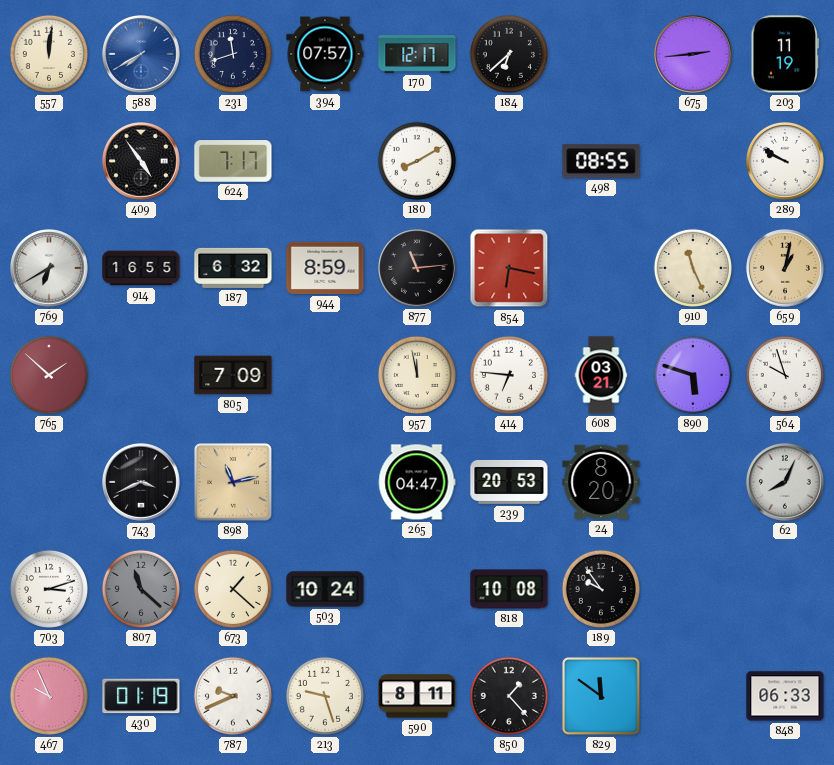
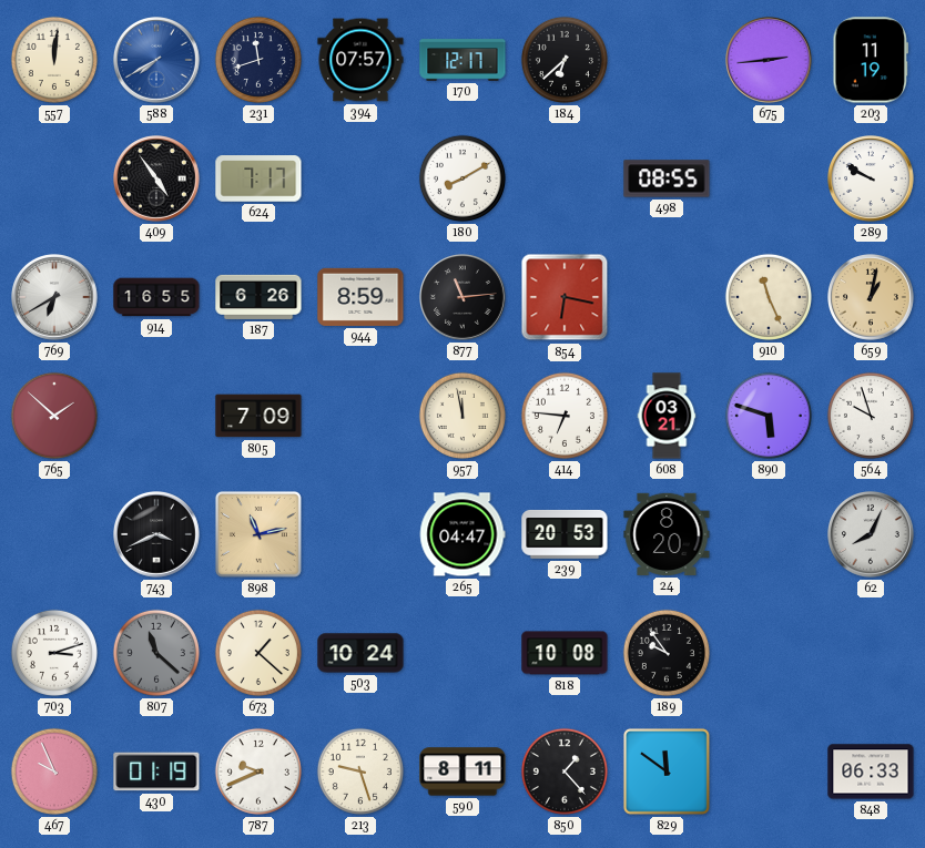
187: 6:32 -> 6:26 (258, 297)
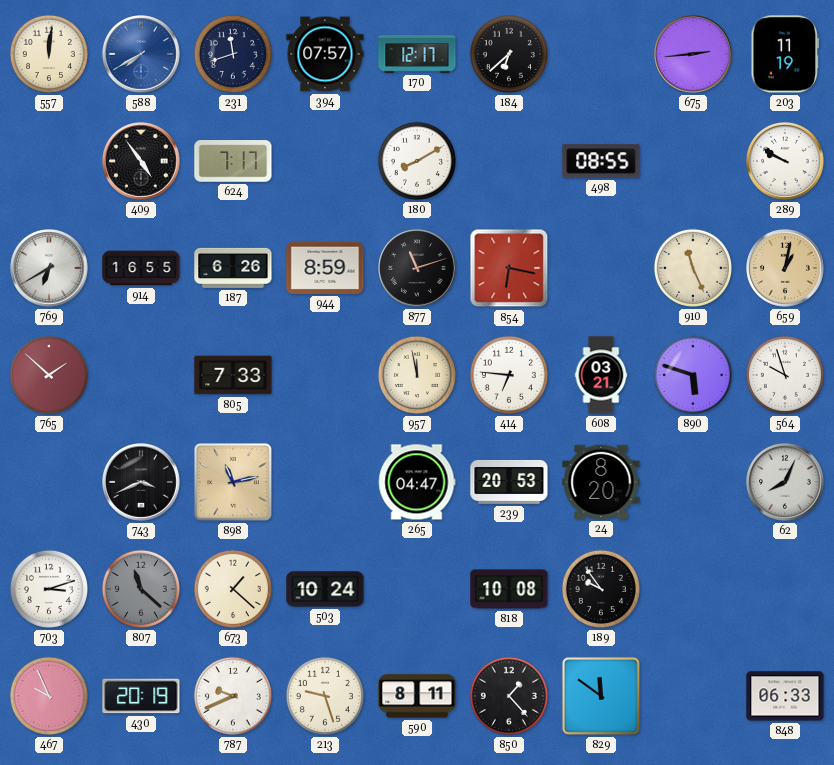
877: 11:14 -> 11:12 (418, 269)
805: 7:09 -> 7:33 (233, 375)
430: 01:19 -> 20:19 (141, 696)
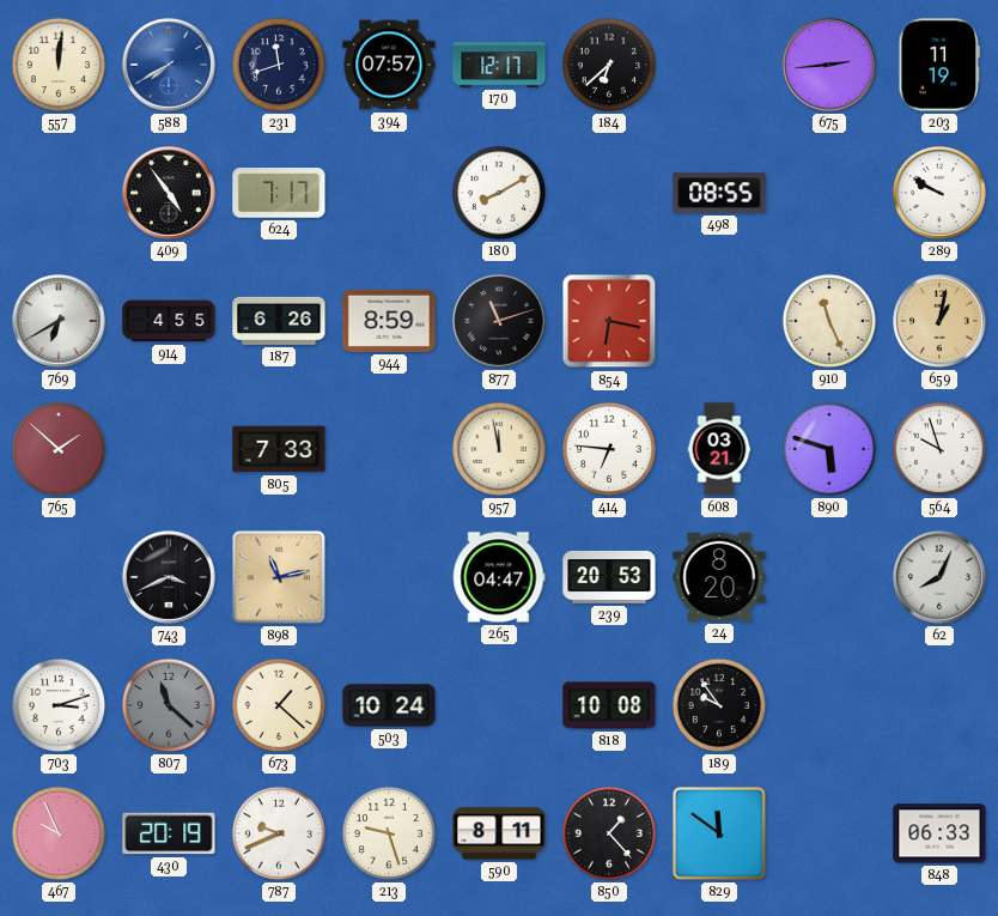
914: 16:55 -> 4:55 (169, 321)
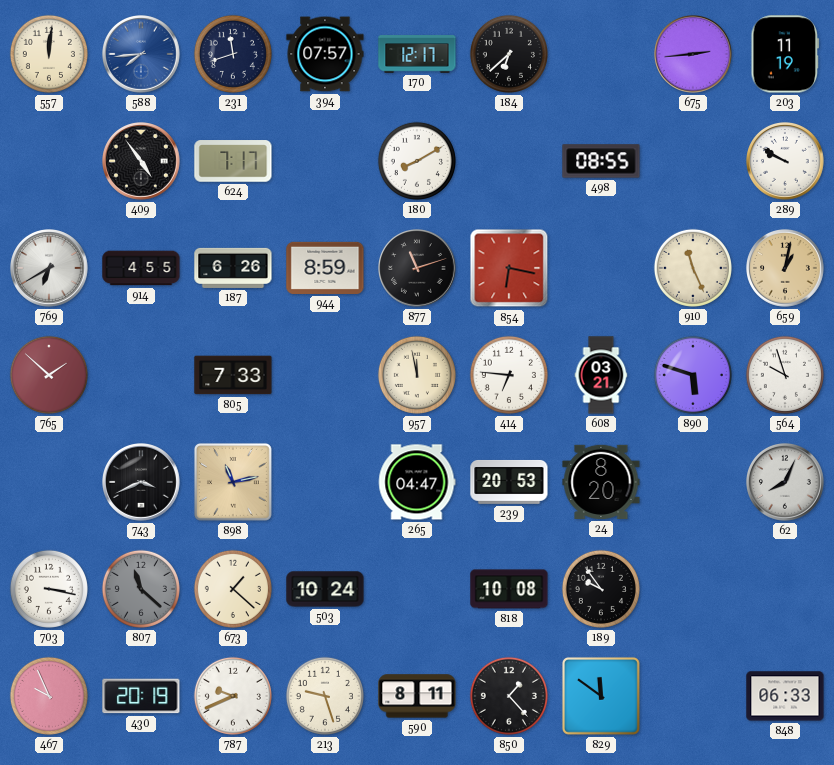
588: 7:40 -> 7:44 (142, 55)
703: 3:12 -> 3:17 (49, 589)
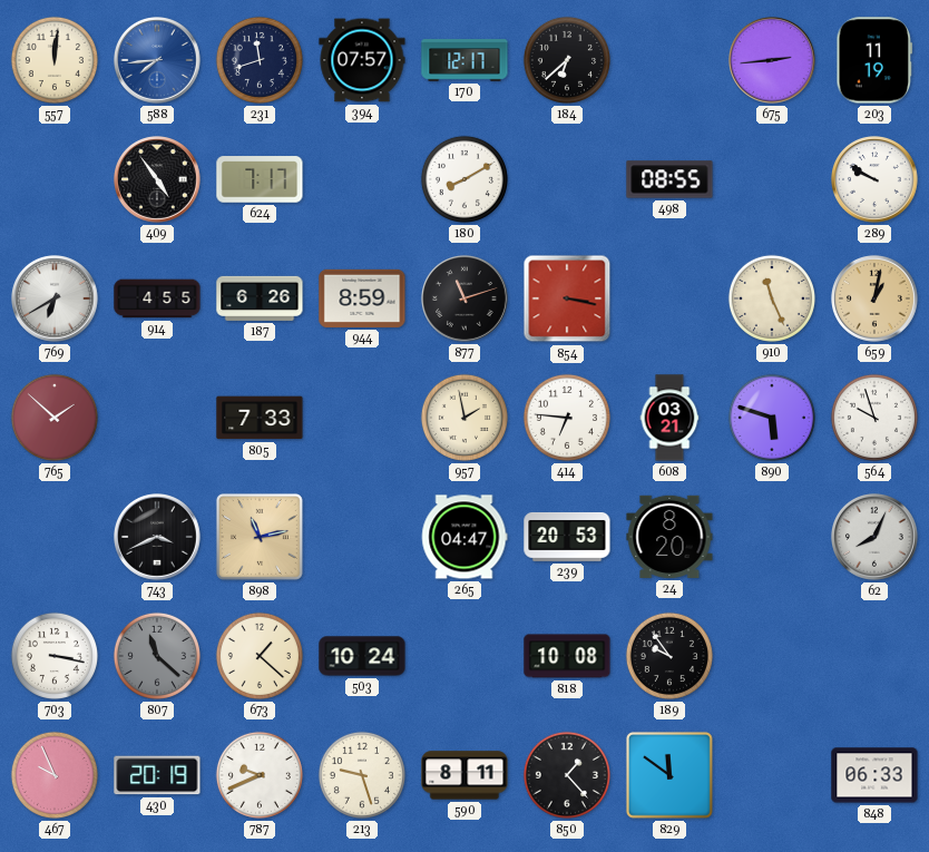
854: 6:17 -> 3:17 (567, 298)
957: 11:58 -> 1:58 (464, 418)
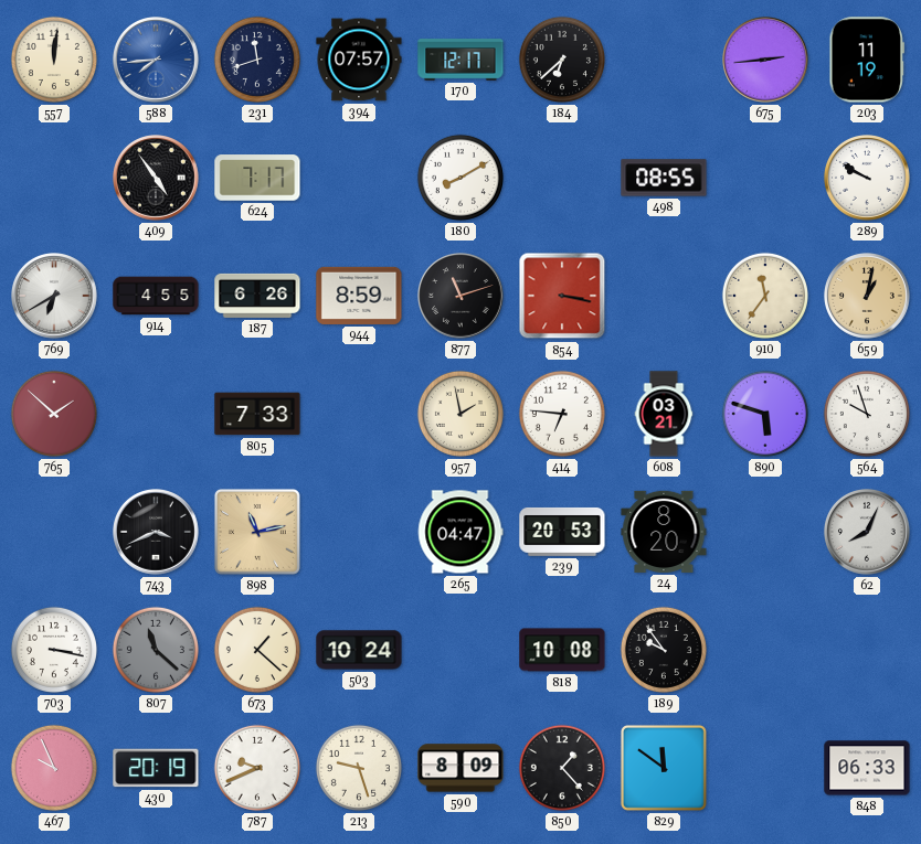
910: 11:26 -> 11:36 (765, 296)
590: 8:11 -> 8:09 (460, 768)
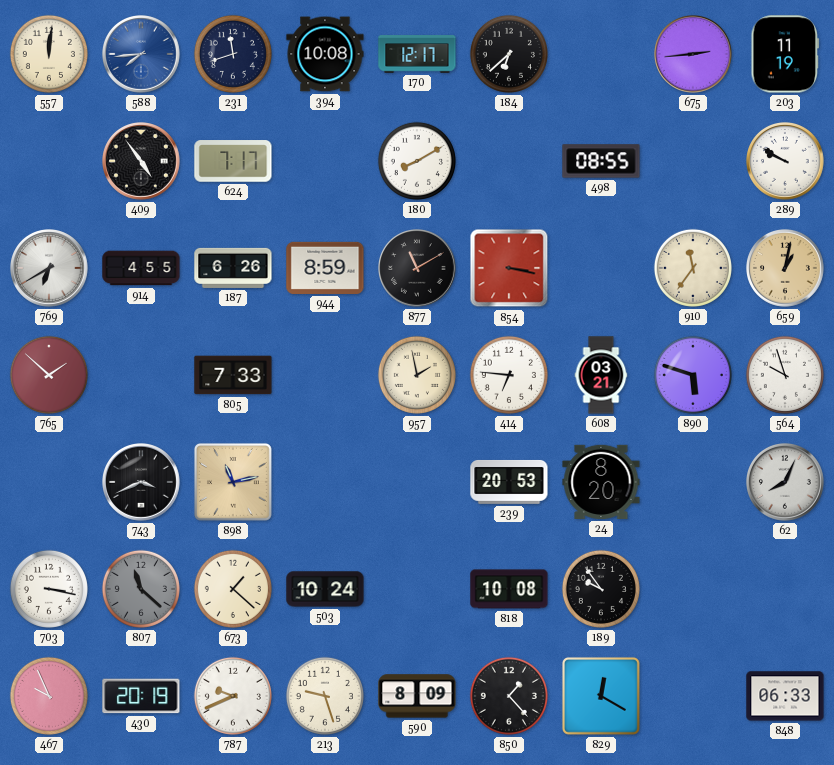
394: 07:57 -> 10:08 (325, 54)
877: 11:12 -> 11:10 (418, 269)
265: 04:47 -> none (460, 532)
829: 11:51 -> 12:20 (601, 696)
